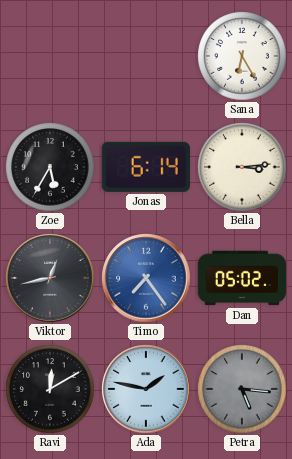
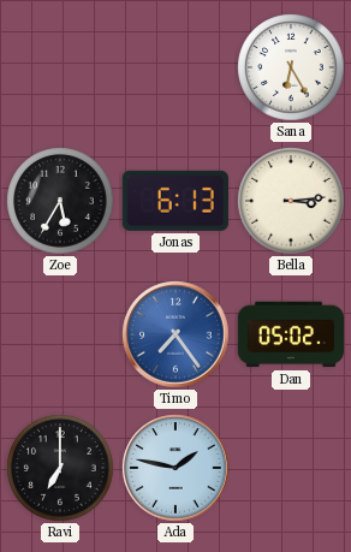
Jonas: 6:14 -> 6:13 (175, 201)
Viktor: 12:43 -> none (50, 278)
Ravi: 12:10 -> 7:00 (60, 468)
Petra: 5:16 -> none (242, 389)
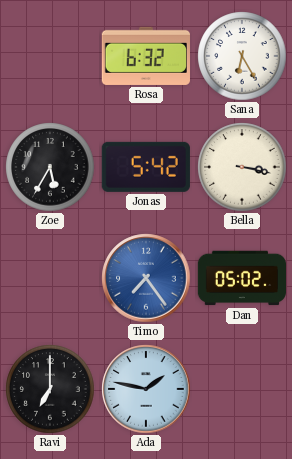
Rosa: none -> 6:32 (146, 56)
Jonas: 6:13 -> 5:42 (146, 167)
Bella: 3:14 -> 3:17 (242, 167)
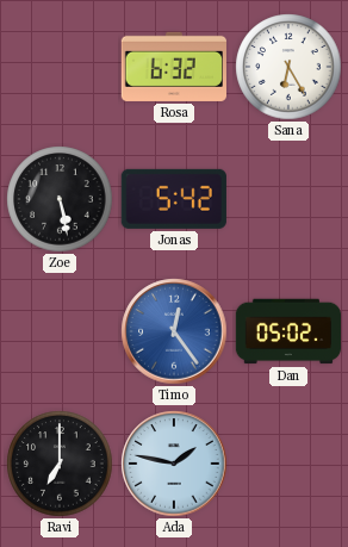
Zoe: 5:35 -> 5:28 (60, 199)
Bella: 3:17 -> none (242, 167)
Timo: 7:24 -> 12:24 (174, 331)
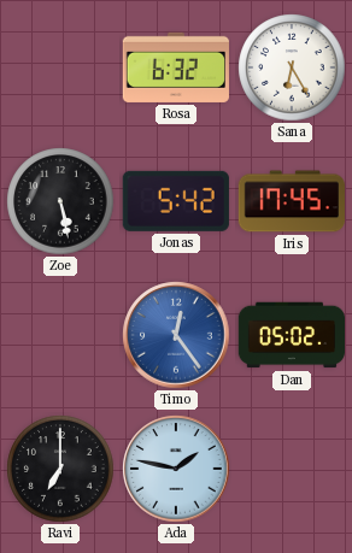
Iris: none -> 17:45 (291, 201)
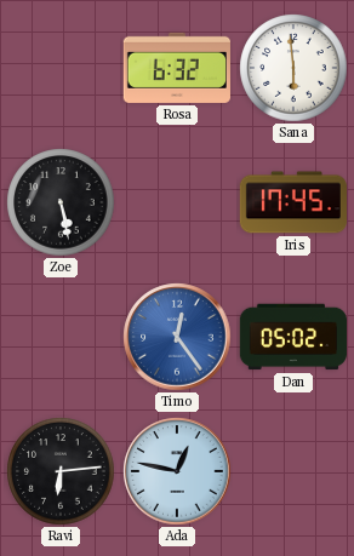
Sana: 6:25 -> 5:59 (293, 68)
Jonas: 5:42 -> none (176, 201)
Ravi: 7:00 -> 6:14 (61, 471)
Ada: 1:47 -> 12:47 (177, 471)
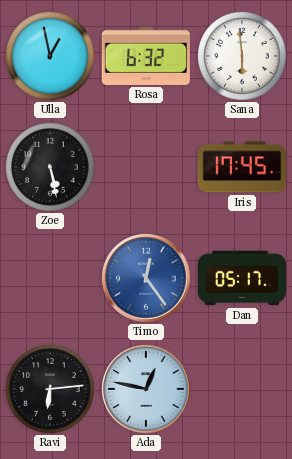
Ulla: none -> 12:58 (50, 56)
Dan: 05:02 -> 05:17 (241, 278)
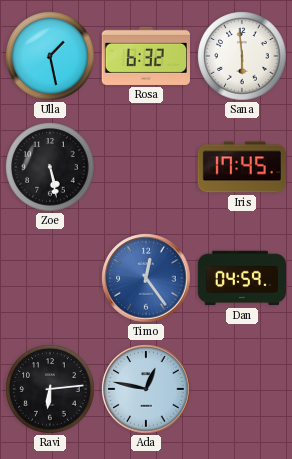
Ulla: 12:58 -> 1:28 (50, 56)
Dan: 05:17 -> 04:59 (241, 278)
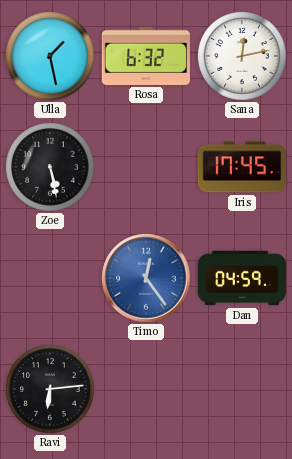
Sana: 5:59 -> 12:13 (242, 56)
Ada: 12:47 -> none (146, 389)
